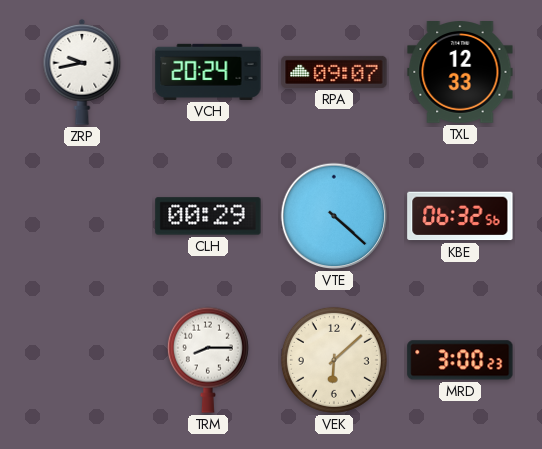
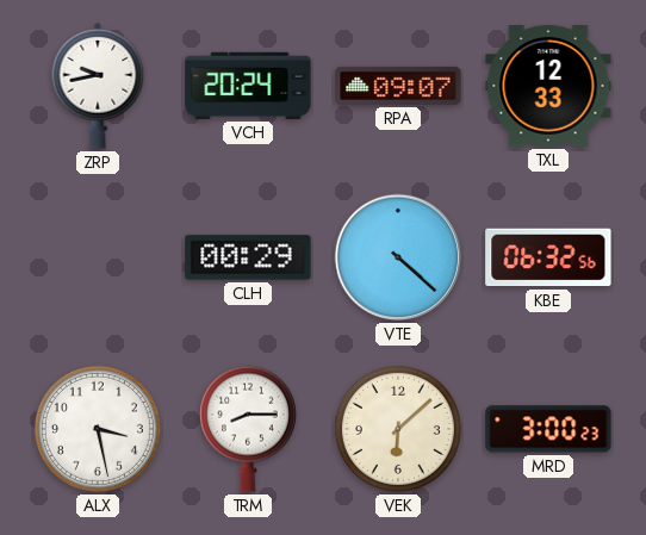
ALX: none -> 3:28 (98, 429)
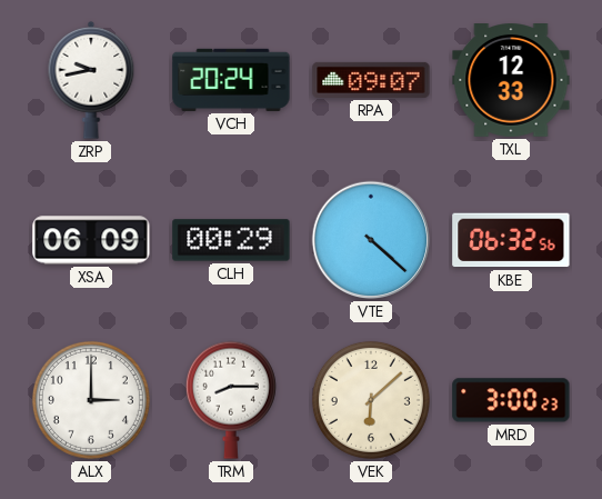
XSA: none -> 06:09 (91, 240)
ALX: 3:28 -> 3:00 (91, 400)
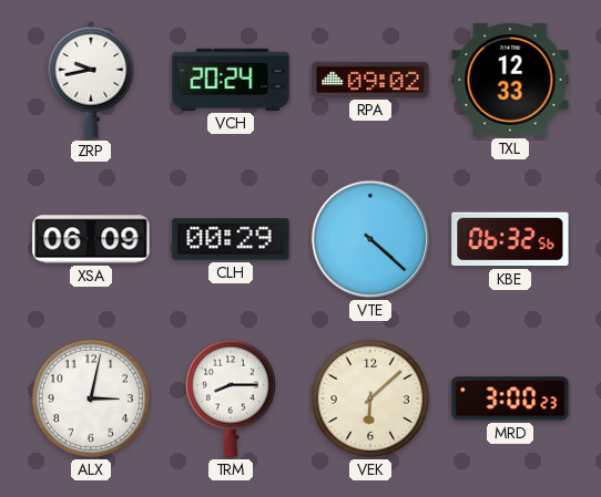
RPA: 09:07 -> 09:02 (370, 80)
ALX: 3:00 -> 3:02 (91, 398)
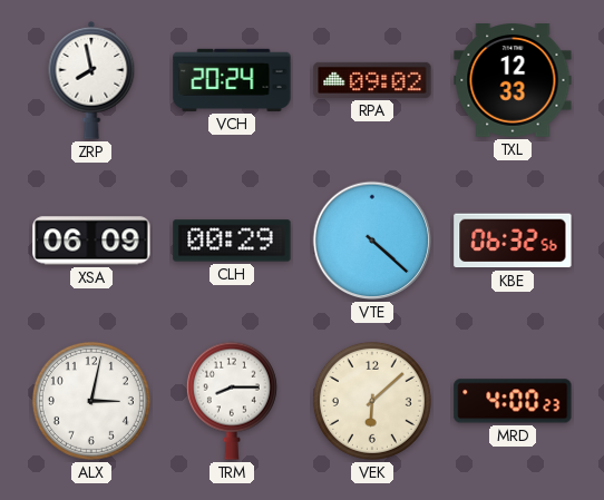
ZRP: 9:43 -> 7:58 (91, 80)
MRD: 3:00 -> 4:00 (513, 401)
